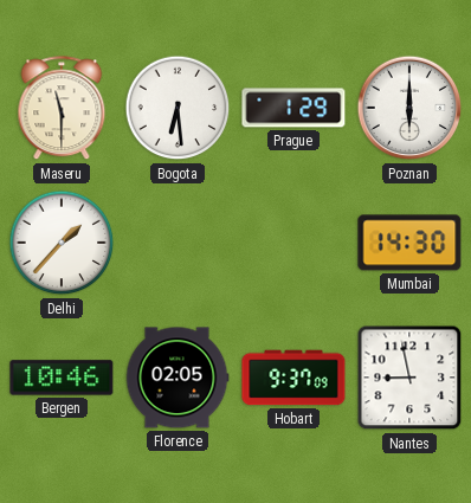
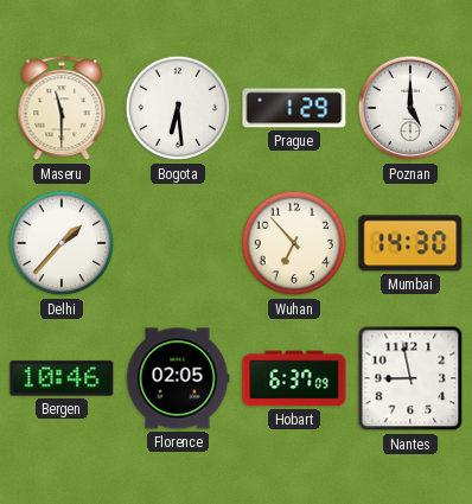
Poznan: 6:00 -> 5:00 (410, 108)
Wuhan: none -> 6:53 (294, 243)
Hobart: 9:37 -> 6:37 (294, 378)
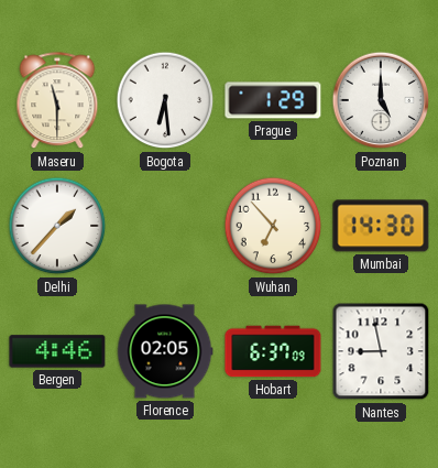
Bergen: 10:46 -> 4:46 (57, 351)
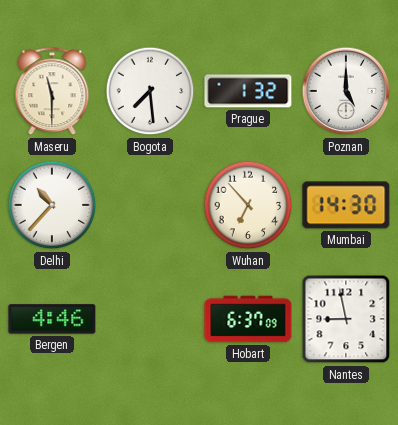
Bogota: 6:29 -> 7:29 (150, 91)
Prague: 1:29 -> 1:32 (248, 91)
Delhi: 1:37 -> 10:37 (52, 205)
Florence: 02:05 -> none (165, 351)
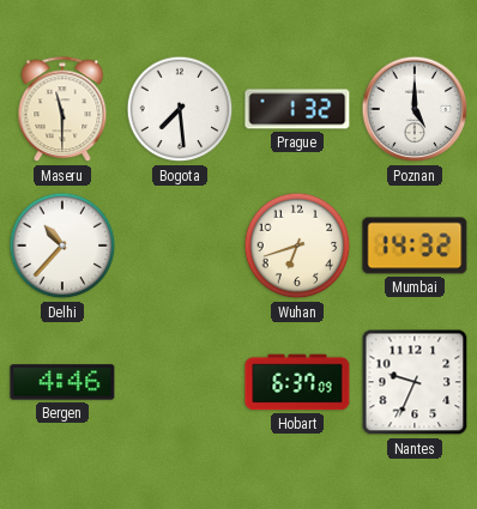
Wuhan: 6:53 -> 6:42 (297, 246)
Mumbai: 14:30 -> 14:32 (415, 246)
Nantes: 8:58 -> 9:34 (415, 382)
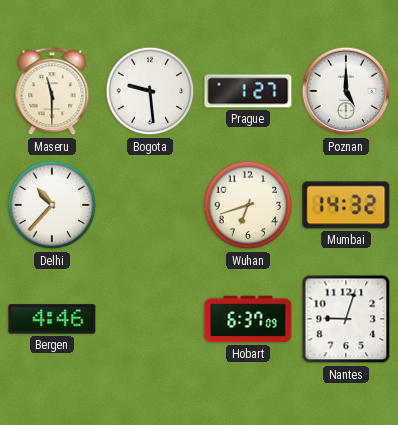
Bogota: 7:29 -> 9:29 (150, 91)
Prague: 1:32 -> 1:27 (248, 91)
Nantes: 9:34 -> 9:03 (346, 319)
